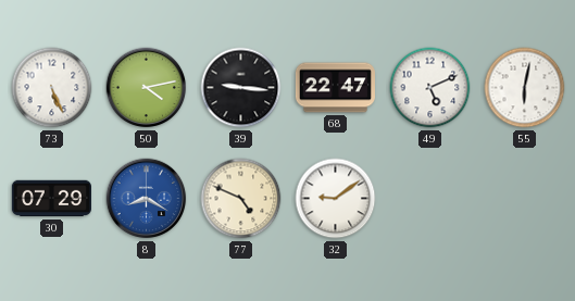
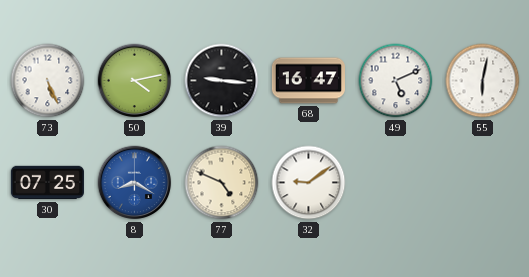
68: 22:47 -> 16:47 (308, 81)
30: 07:29 -> 07:25 (47, 183)
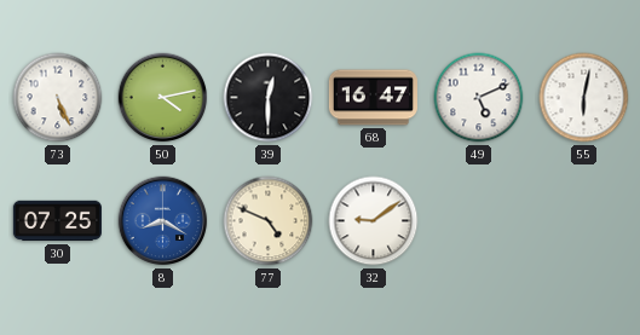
39: 9:16 -> 12:30 (269, 98)
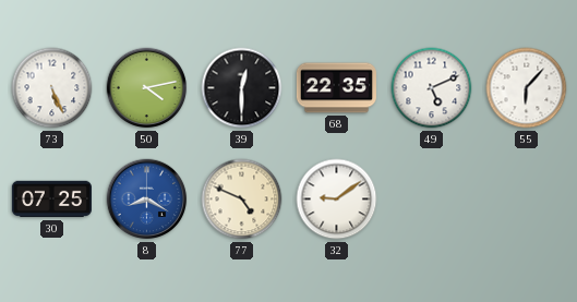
68: 16:47 -> 22:35 (336, 88)
55: 6:02 -> 6:07 (527, 88)
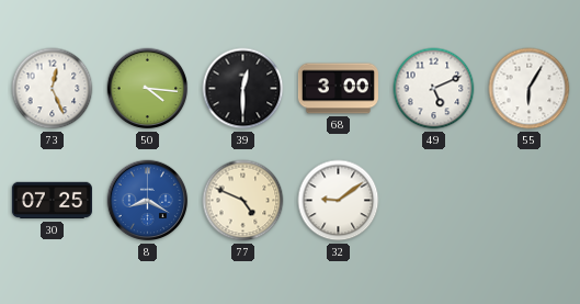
73: 5:26 -> 12:26 (53, 89)
50: 4:13 -> 4:16 (148, 89)
68: 22:35 -> 3:00 (338, 89)
55: 6:07 -> 6:05 (530, 89)
